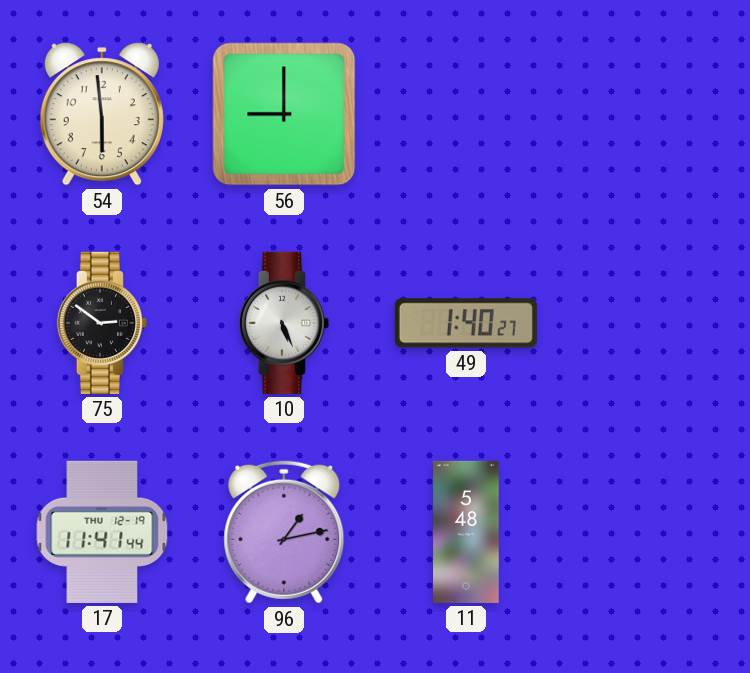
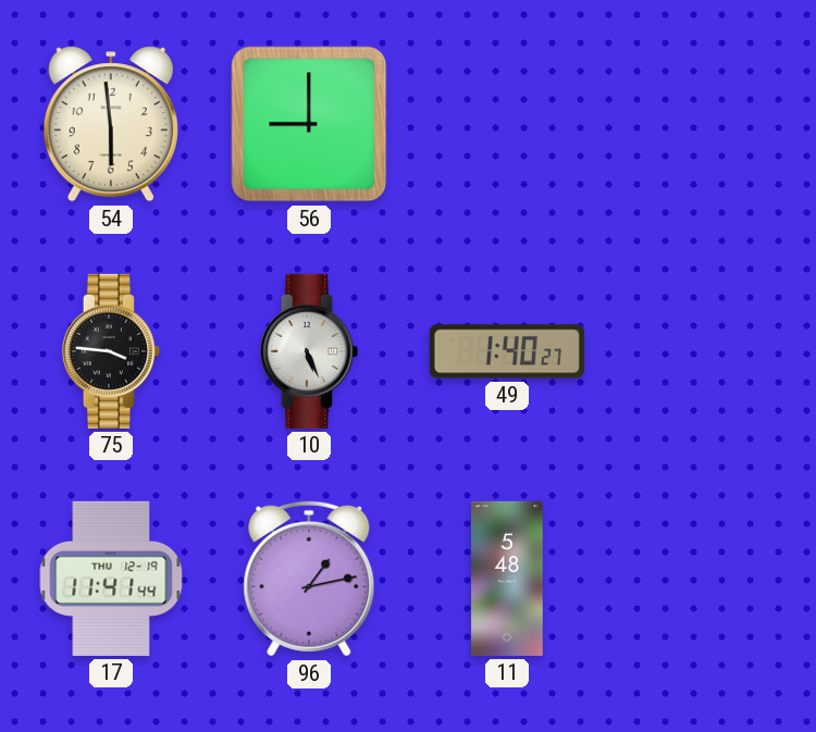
75: 2:51 -> 3:46 (111, 351)
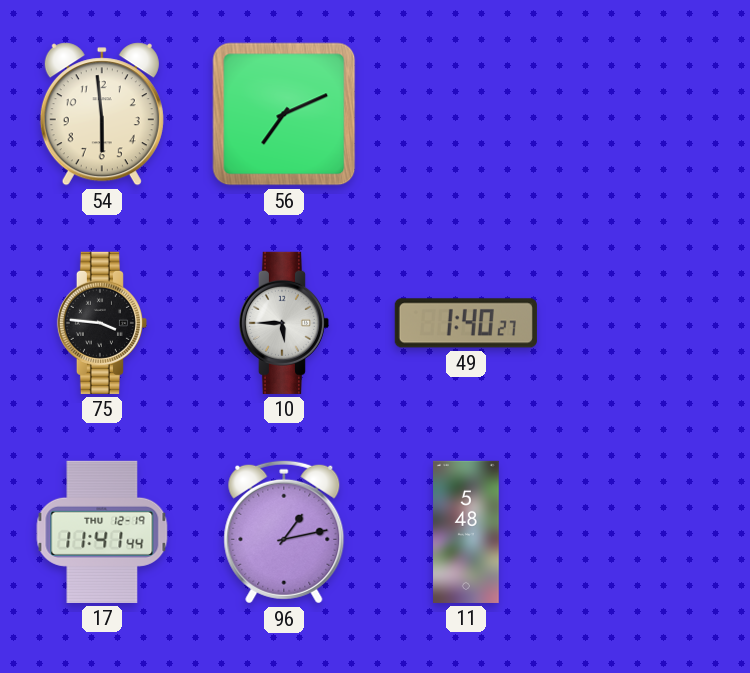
56: 9:00 -> 7:11 (284, 114)
10: 5:26 -> 5:45 (284, 323)
